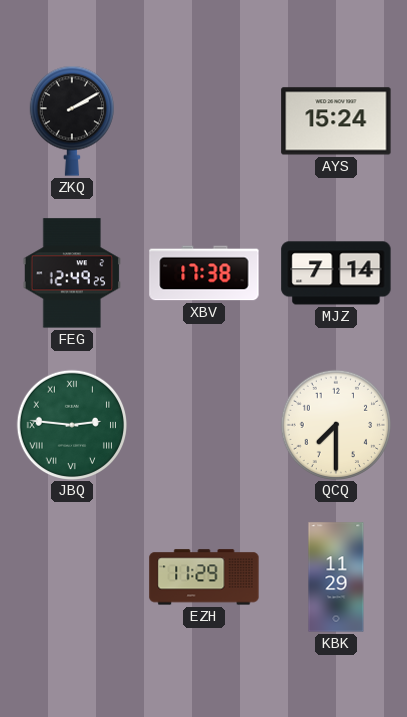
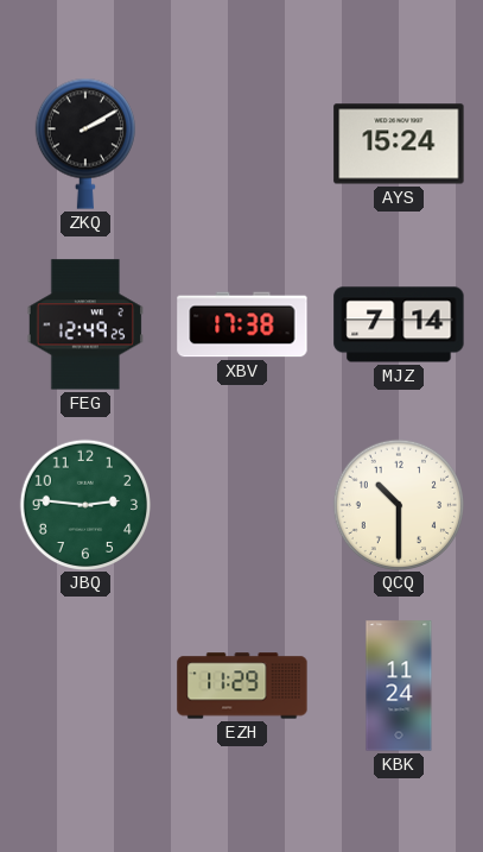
JBQ numerals: Roman -> Arabic (84, 504)
QCQ: 7:30 -> 10:30 (398, 504)
KBK: 11:29 -> 11:24 (399, 686)
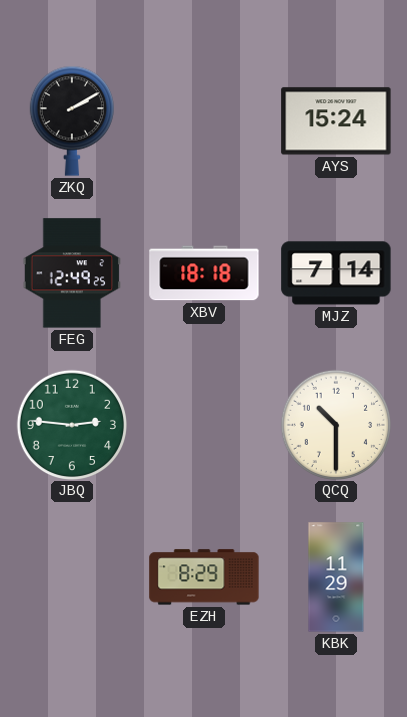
XBV: 17:38 -> 18:18 (204, 273)
EZH: 11:29 -> 8:29 (204, 577)
KBK: 11:24 -> 11:29 (336, 577)
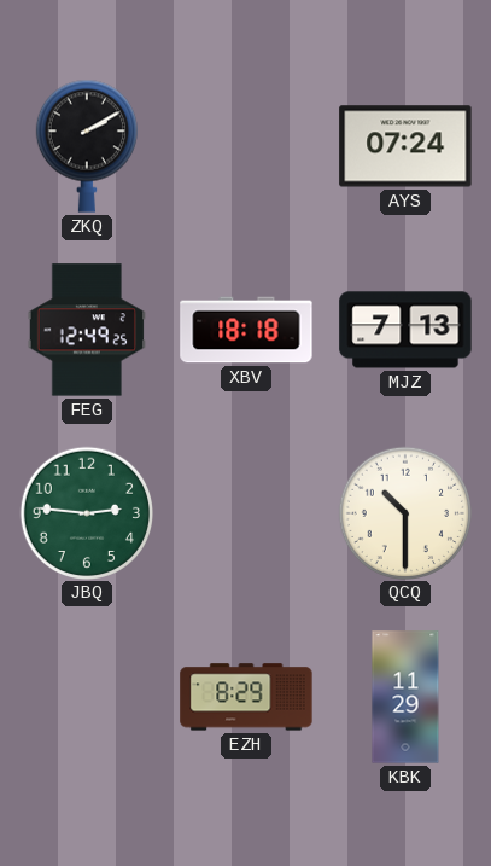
AYS: 15:24 -> 07:24 (405, 146)
MJZ: 7:14 -> 7:13 (405, 330)
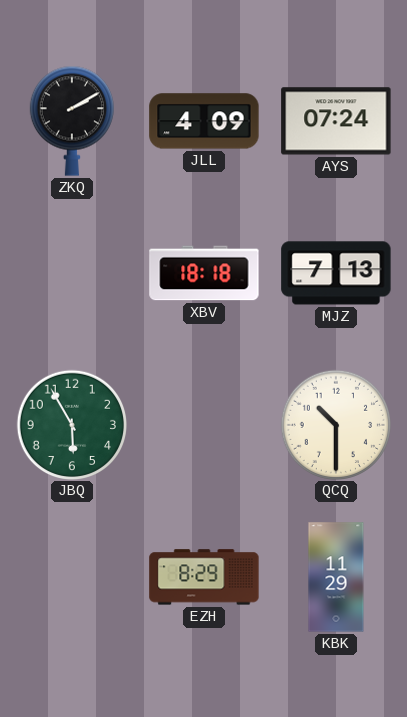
JLL: none -> 4:09 (204, 121)
FEG: 12:49 -> none (86, 330)
JBQ: 2:46 -> 5:55 (71, 424)
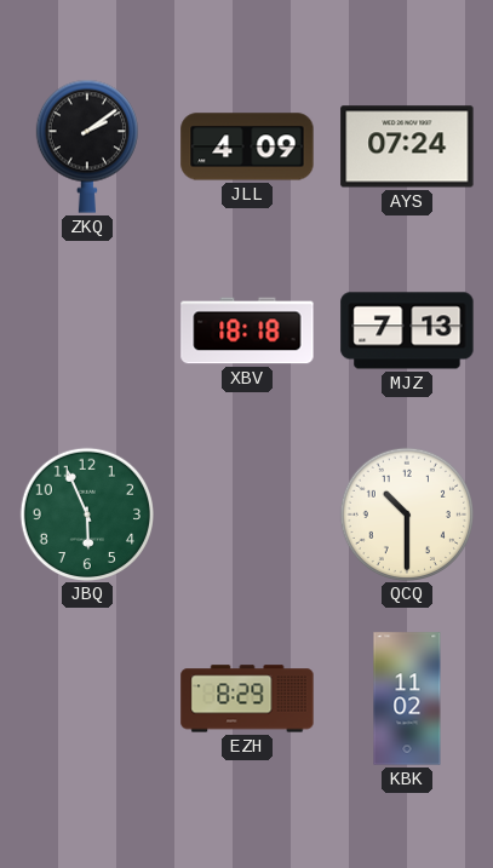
ZKQ: 2:10 -> 2:09 (87, 146)
JBQ: 5:55 -> 5:56 (86, 513)
KBK: 11:29 -> 11:02 (407, 699)
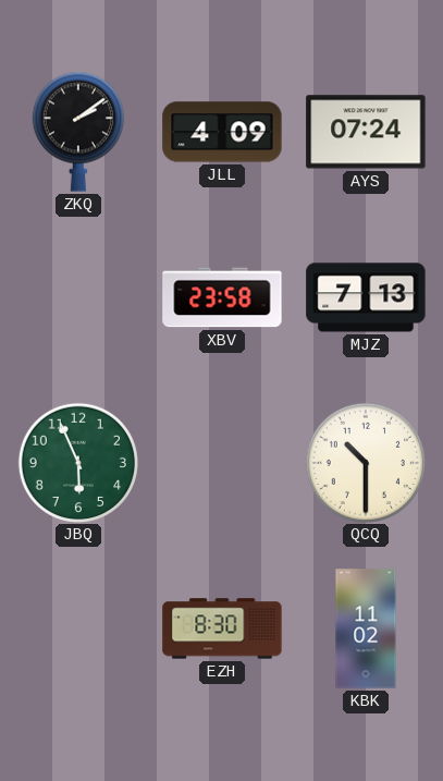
XBV: 18:18 -> 23:58 (222, 297)
EZH: 8:29 -> 8:30 (222, 629)
